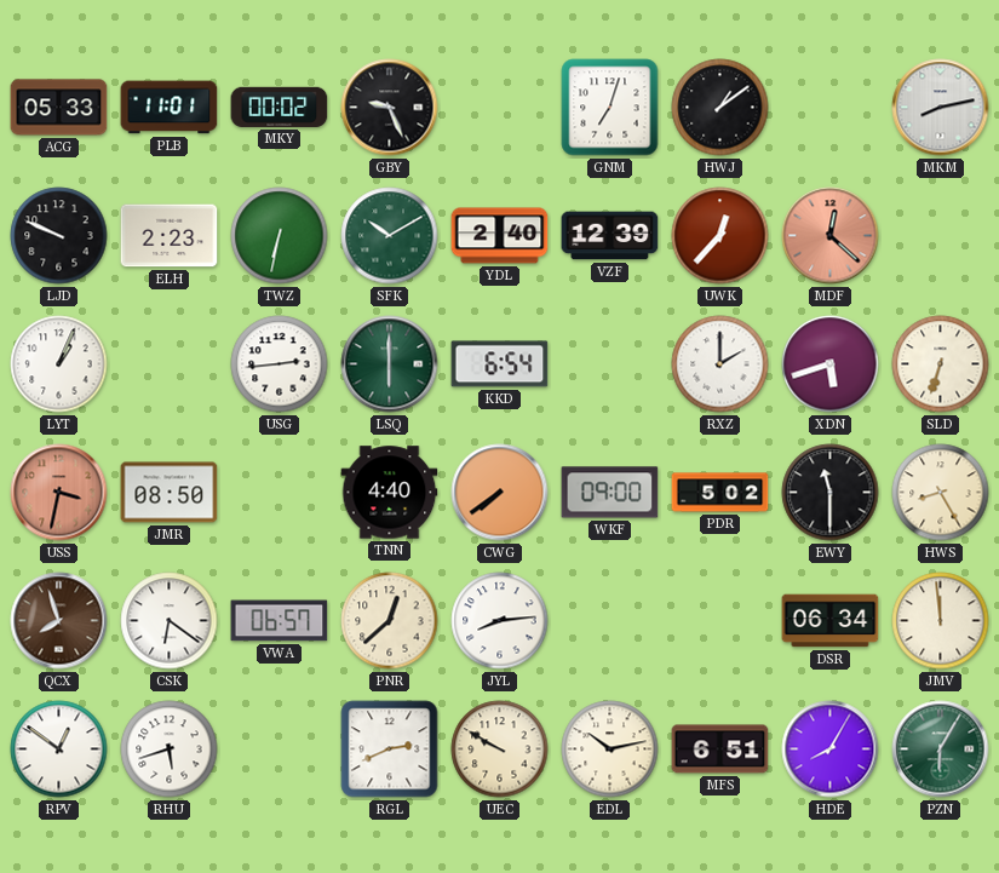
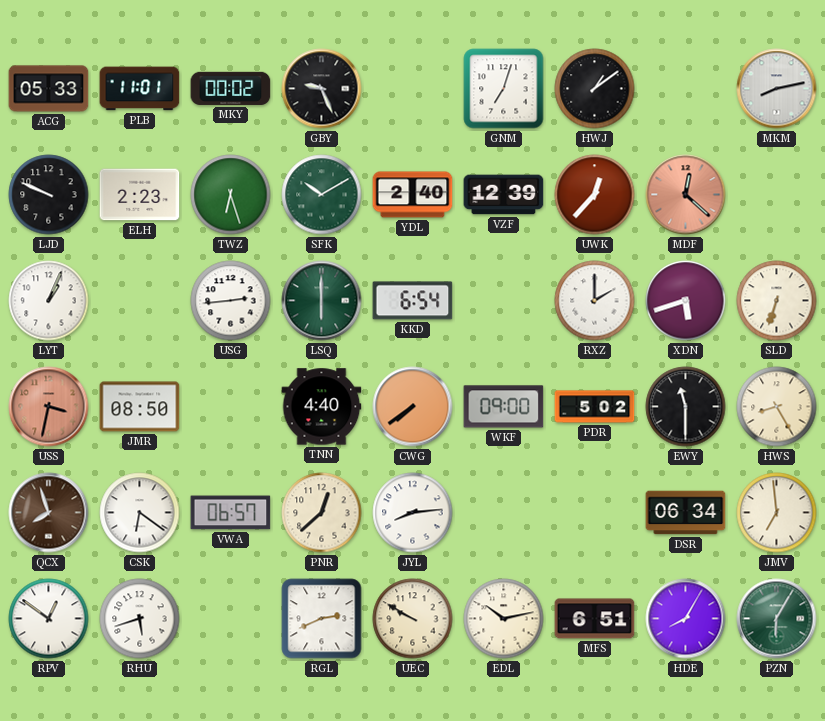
TWZ: 6:32 -> 6:27 (231, 195)
JMV: 11:59 -> 6:59 (777, 513)
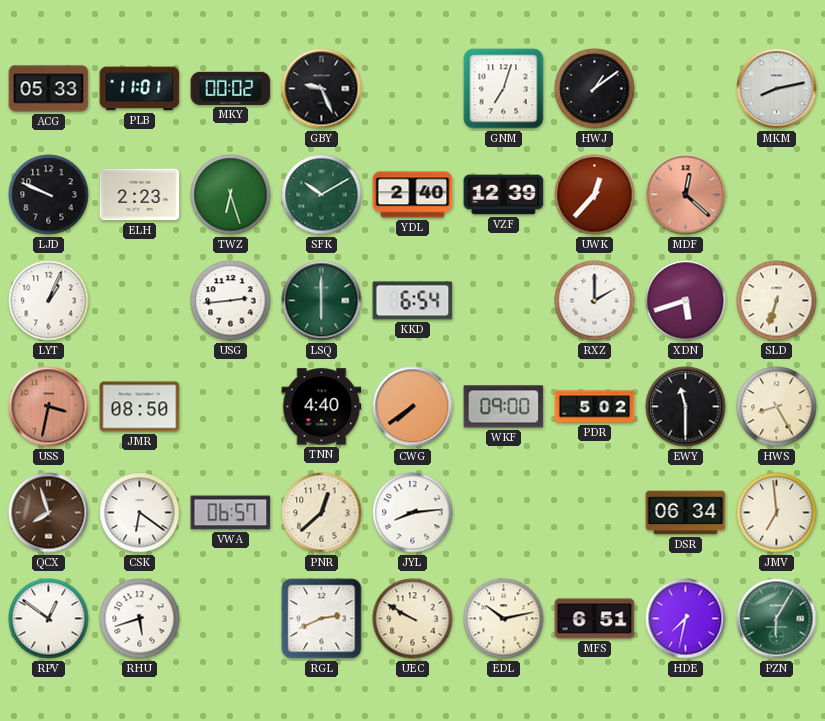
HDE: 8:05 -> 7:32 (686, 619)
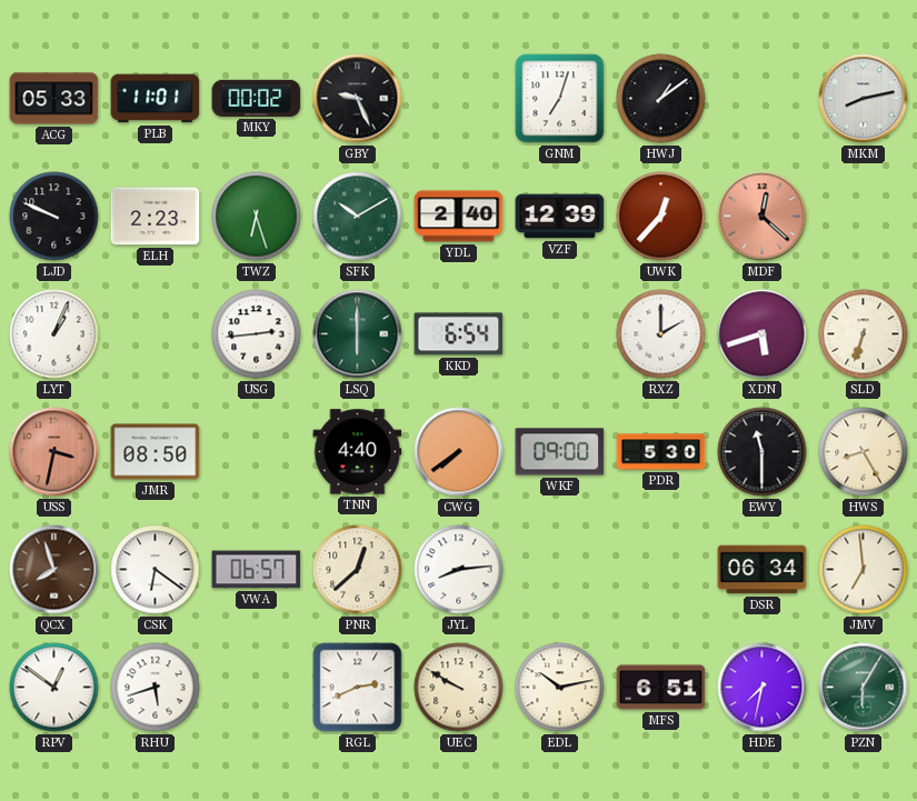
PDR: 5:02 -> 5:30 (661, 452)
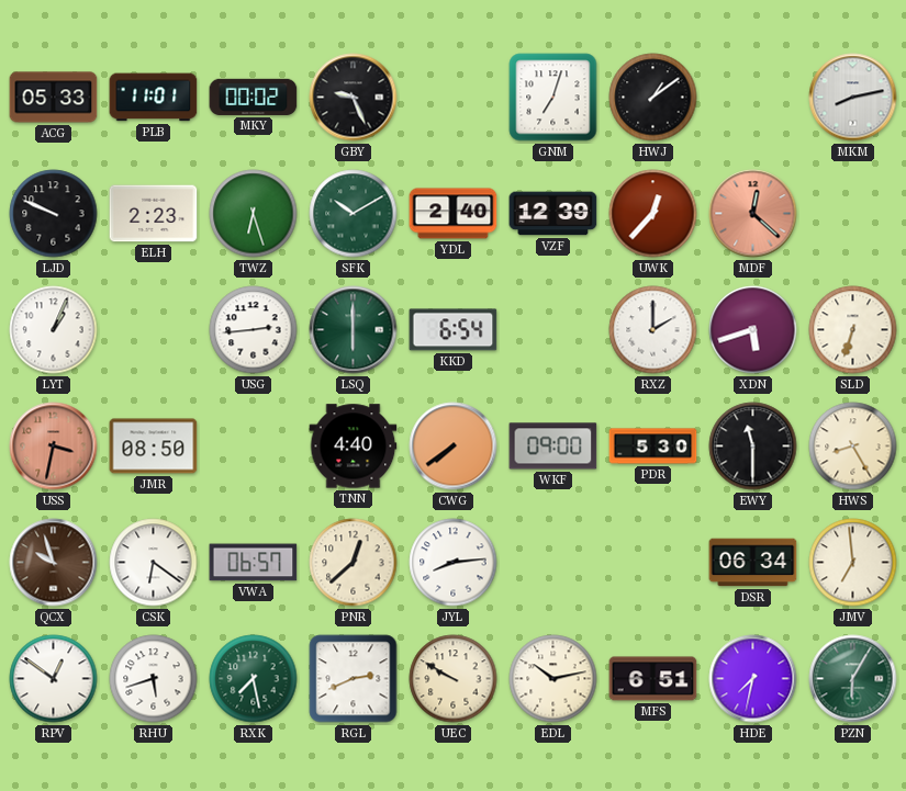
QCX: 7:57 -> 9:57 (54, 563)
RXK: none -> 7:28 (254, 679)
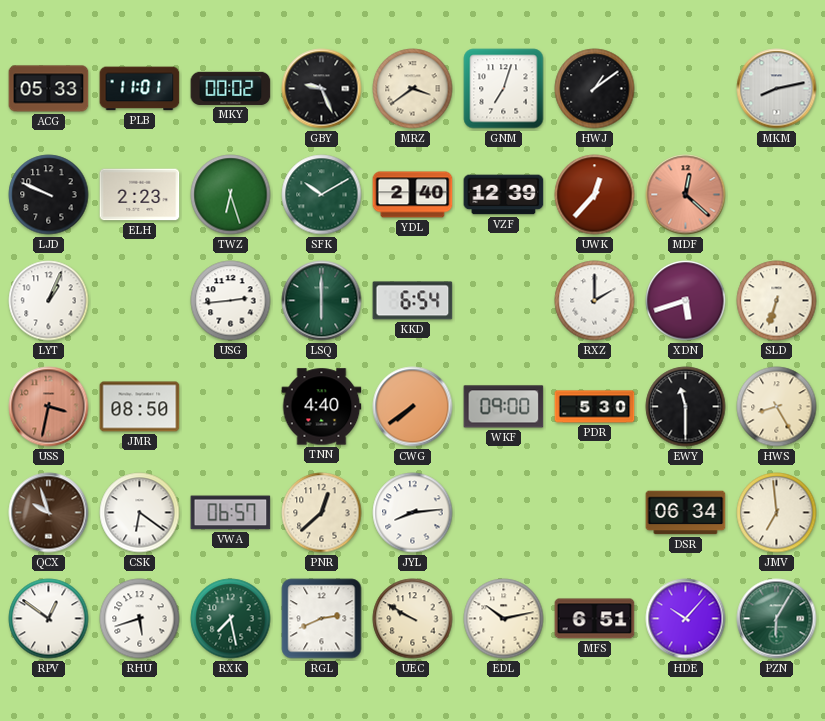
MRZ: none -> 3:39 (413, 89)
HDE: 7:32 -> 10:07 (686, 619)
